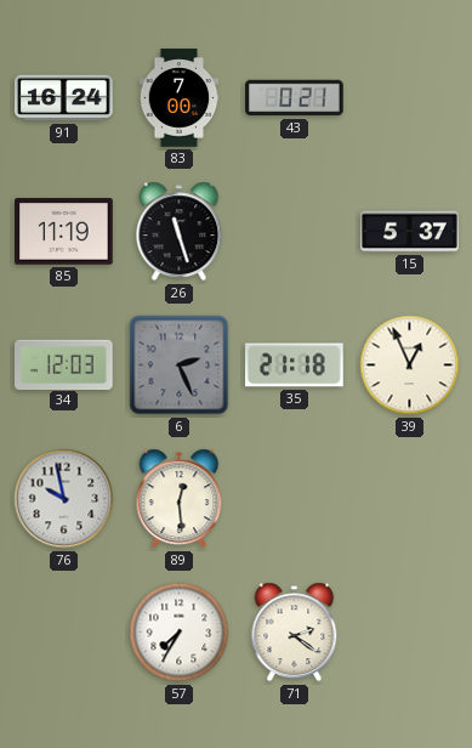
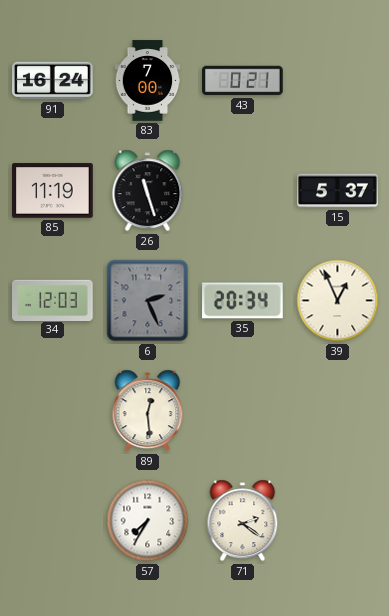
35: 21:18 -> 20:34 (243, 301)
76: 9:58 -> none (64, 499)
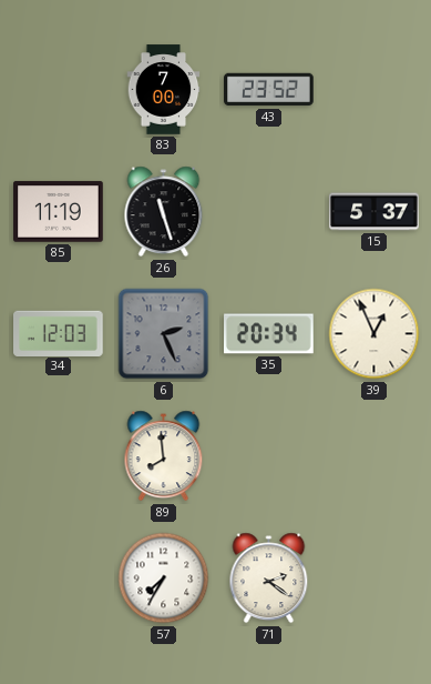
91: 16:24 -> none (53, 81)
43: 0:21 -> 23:52 (269, 90)
89: 12:29 -> 7:59 (164, 456)
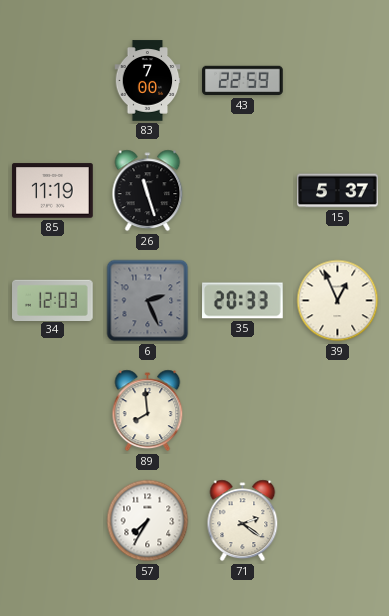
43: 23:52 -> 22:59 (243, 81)
35: 20:34 -> 20:33 (243, 301)
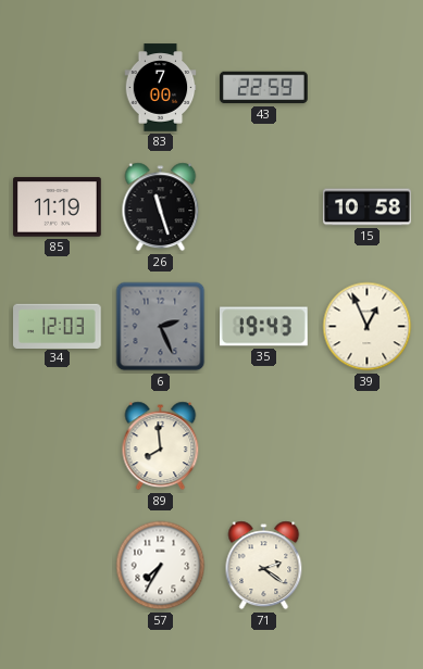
15: 5:37 -> 10:58 (368, 207)
35: 20:33 -> 19:43 (264, 327)
